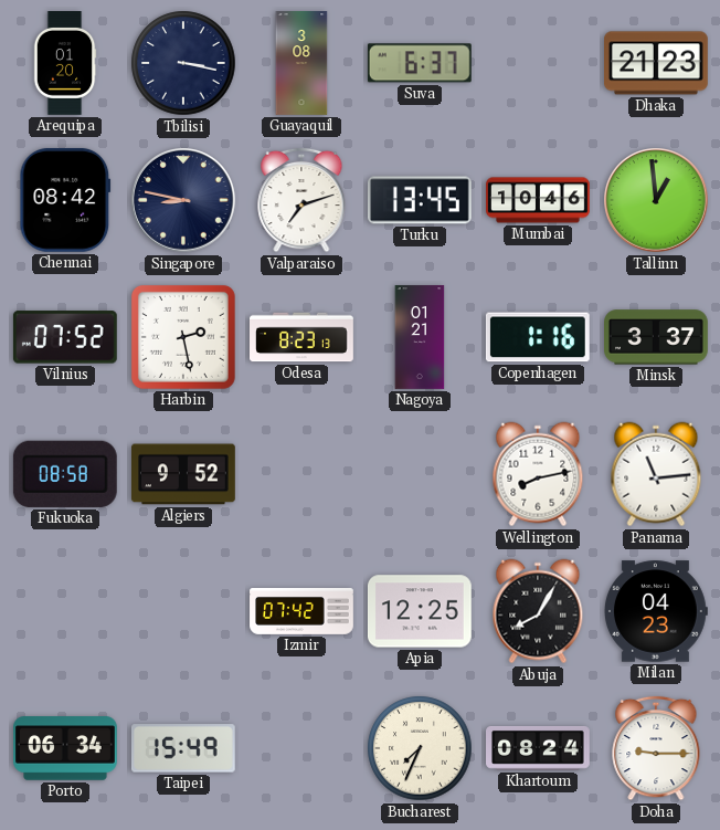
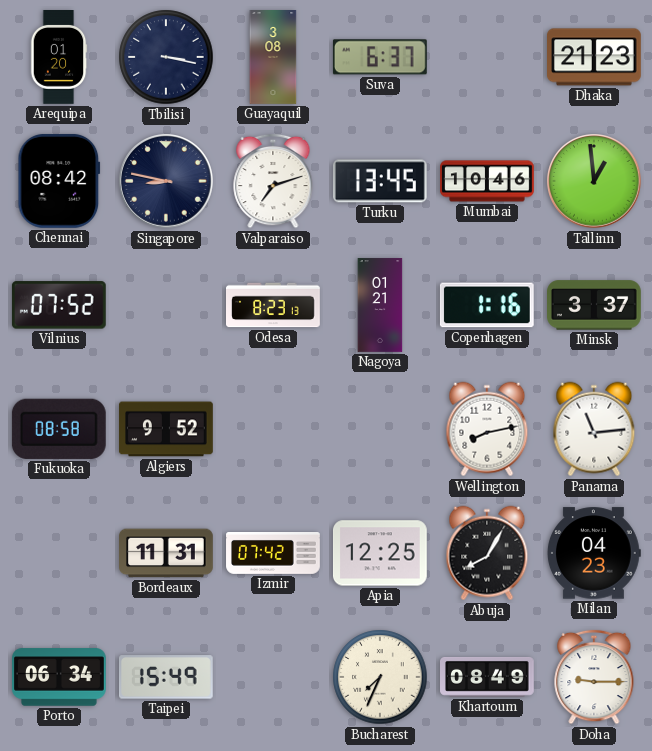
Harbin: 2:28 -> none (183, 337)
Bordeaux: none -> 11:31 (167, 553)
Khartoum: 08:24 -> 08:49 (488, 677)
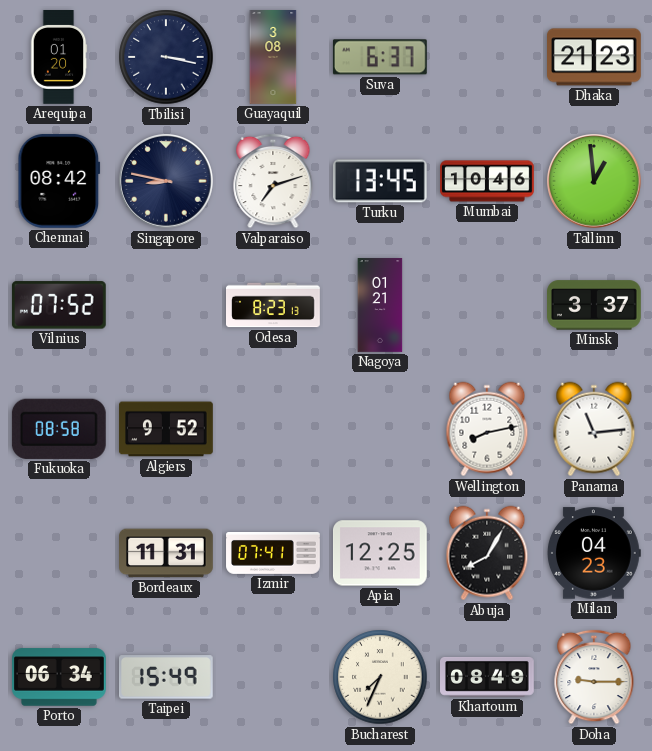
Copenhagen: 1:16 -> none (487, 305)
Izmir: 07:42 -> 07:41 (273, 554)
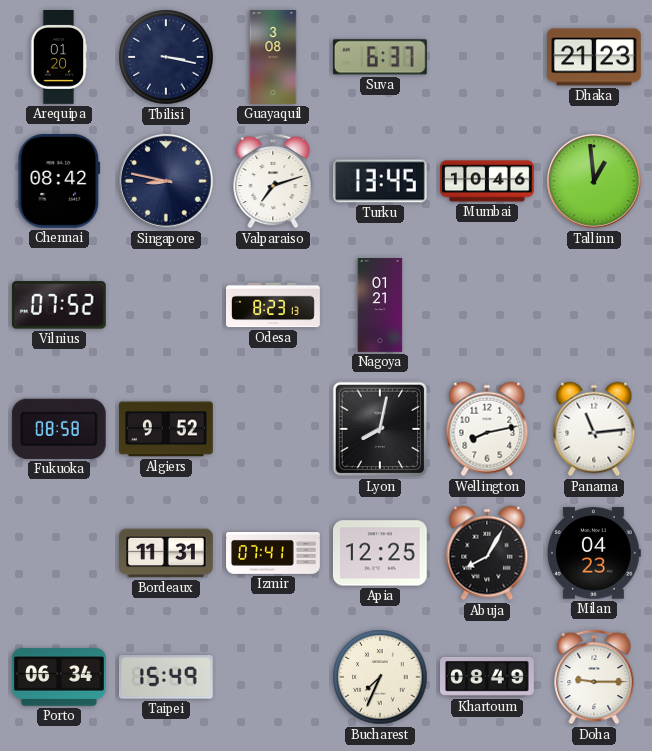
Minsk: 3:37 -> none (595, 305)
Lyon: none -> 8:02 (380, 429)
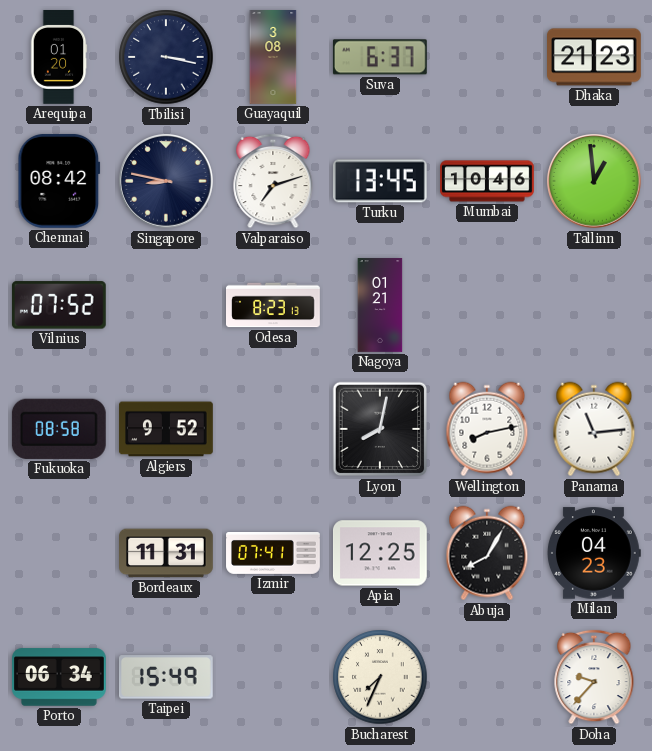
Khartoum: 08:49 -> none (488, 677)
Doha: 9:15 -> 9:37 (594, 677)
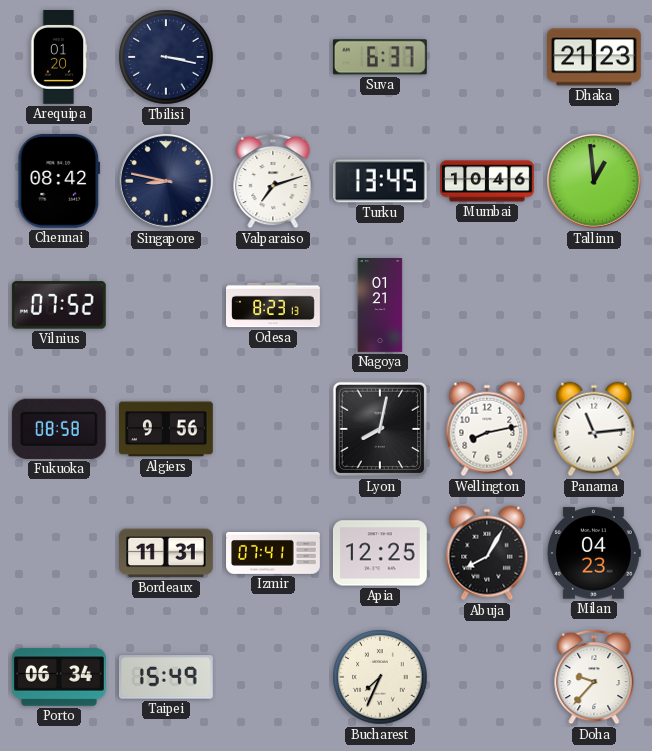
Guayaquil: 3:08 -> none (273, 57)
Algiers: 9:52 -> 9:56 (167, 429)
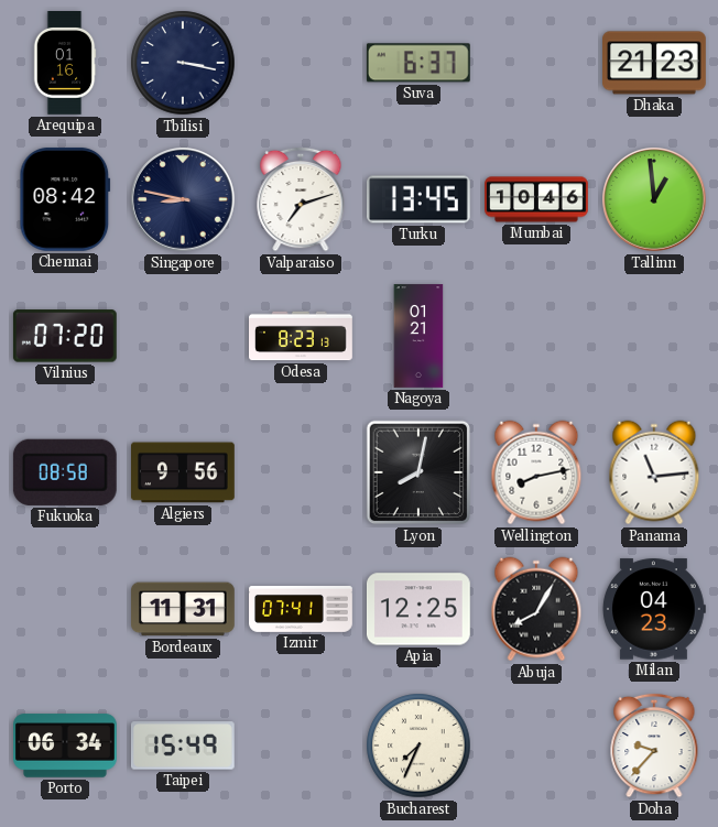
Arequipa: 01:20 -> 01:16 (65, 64)
Vilnius: 07:52 -> 07:20 (65, 336)
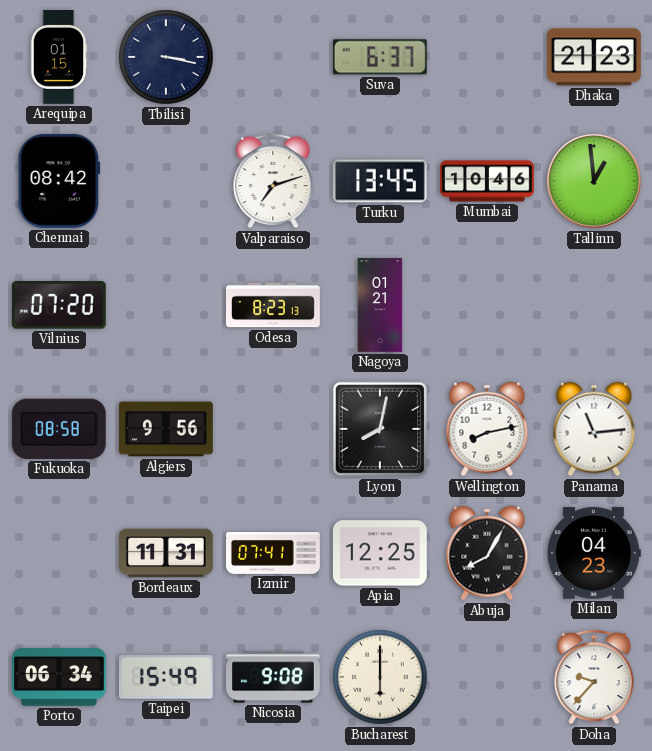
Arequipa: 01:16 -> 01:15 (59, 58)
Singapore: 8:47 -> none (184, 200)
Nicosia: none -> 9:08 (274, 677)
Bucharest: 7:34 -> 6:00 (380, 677)
